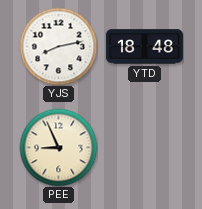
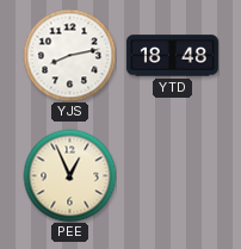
PEE: 8:56 -> 12:56 (69, 175)
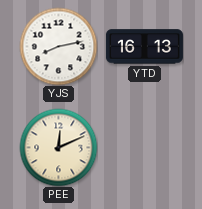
YTD: 18:48 -> 16:13 (144, 47)
PEE: 12:56 -> 12:11 (58, 147)
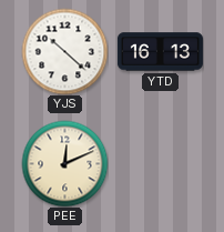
YJS: 8:13 -> 10:22 (64, 51)
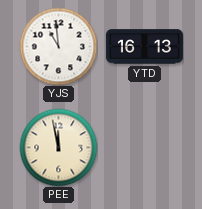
YJS: 10:22 -> 10:59 (58, 46)
PEE: 12:11 -> 11:58 (58, 147)
